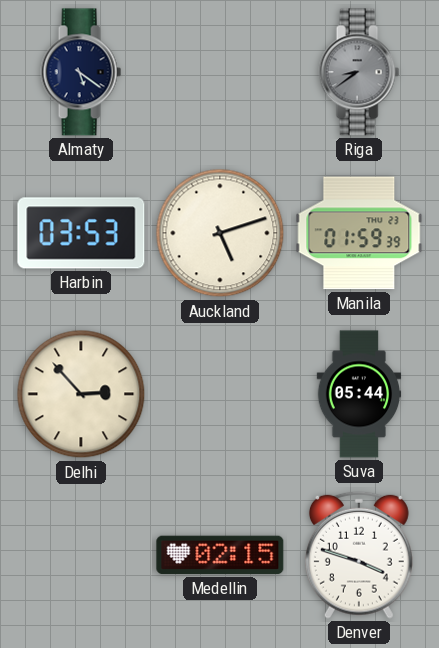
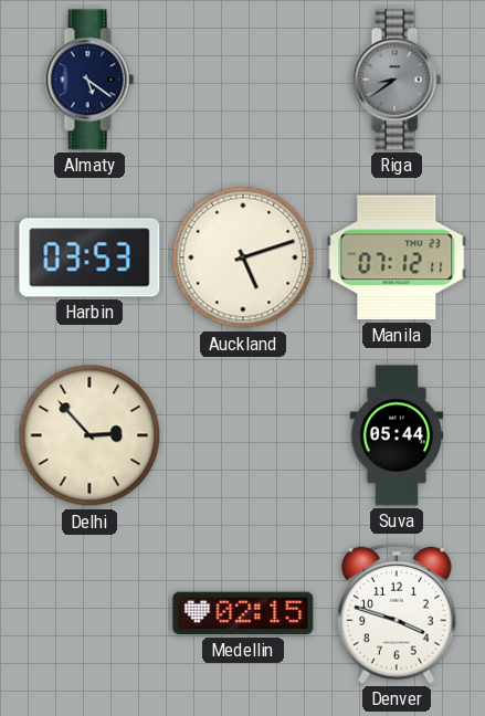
Manila: 01:59 -> 07:12 (397, 257)
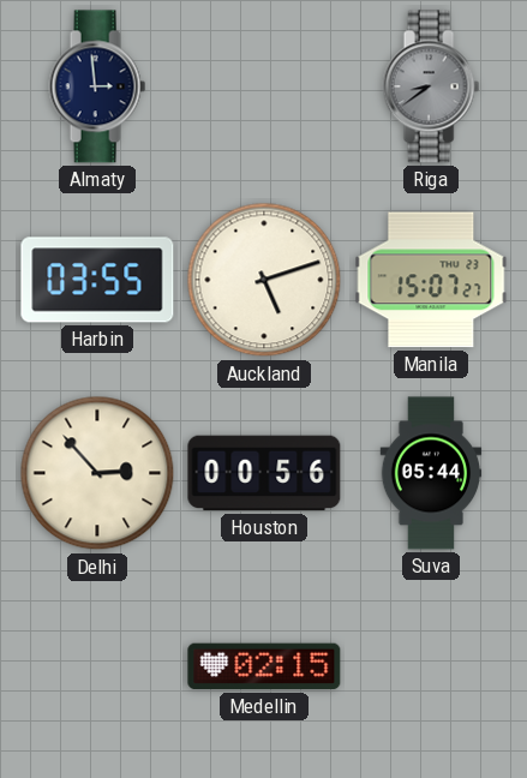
Almaty: 5:21 -> 2:59 (97, 86)
Harbin: 03:53 -> 03:55 (97, 280)
Manila: 07:12 -> 15:07 (431, 280)
Houston: none -> 00:56 (264, 473)
Denver: 3:48 -> none (397, 613)
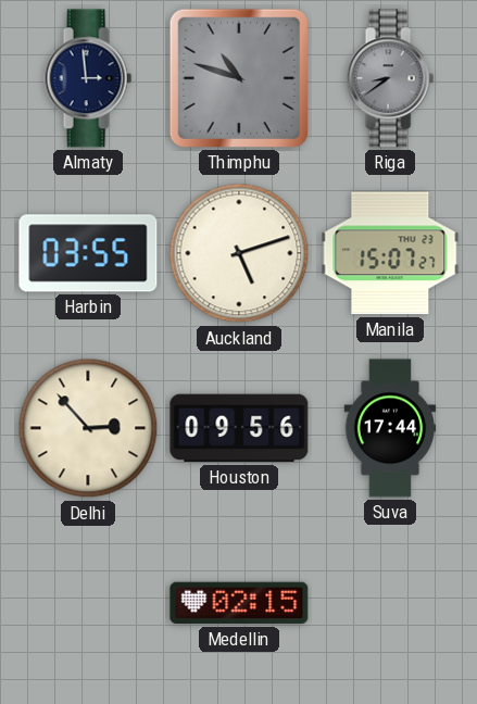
Thimphu: none -> 10:48 (239, 78)
Houston: 00:56 -> 09:56 (239, 428)
Suva: 05:44 -> 17:44 (390, 428)
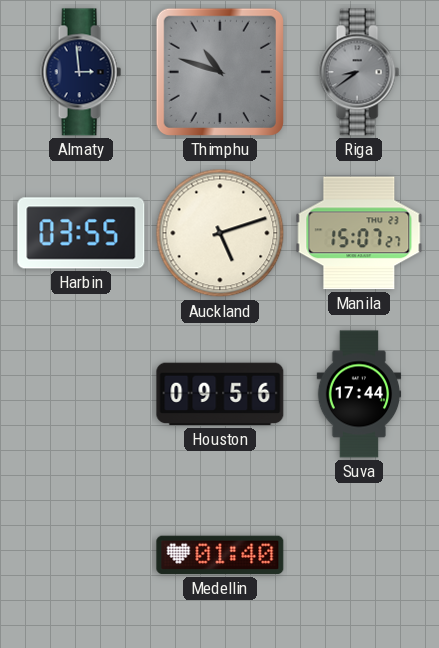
Delhi: 2:53 -> none (88, 428)
Medellin: 02:15 -> 01:40 (220, 555)
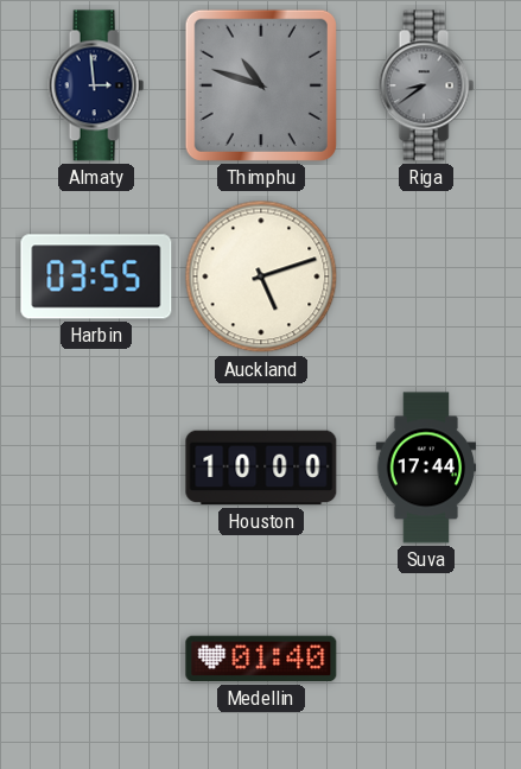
Manila: 15:07 -> none (359, 233)
Houston: 09:56 -> 10:00 (261, 468)
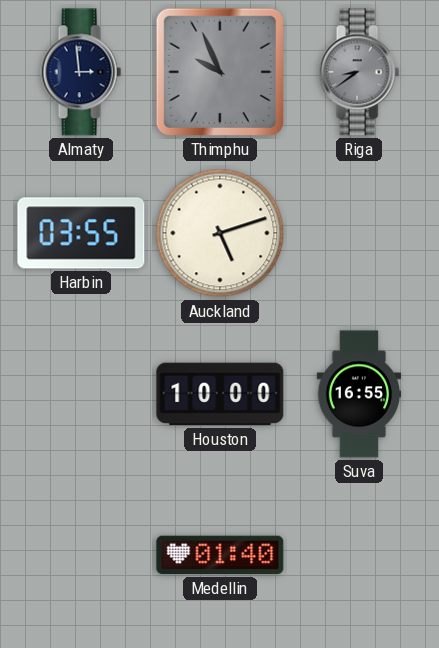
Thimphu: 10:48 -> 9:56 (220, 72)
Suva: 17:44 -> 16:55 (359, 394)
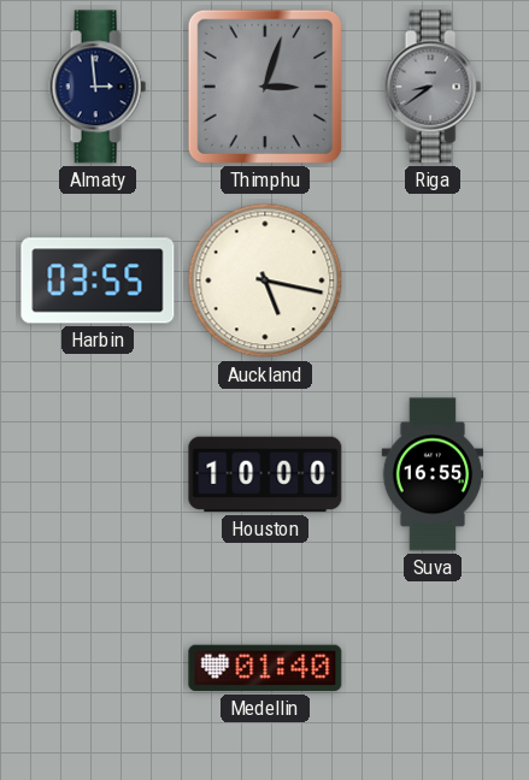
Thimphu: 9:56 -> 3:03 (265, 87)
Auckland: 5:12 -> 5:17 (265, 280)
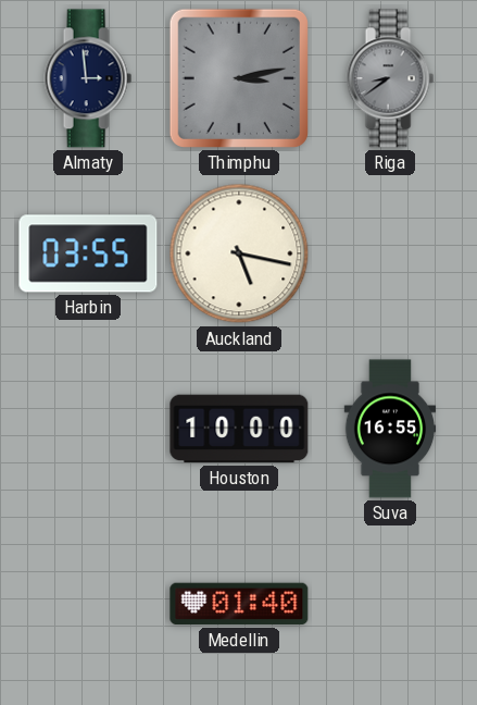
Thimphu: 3:03 -> 3:13 (239, 78)
